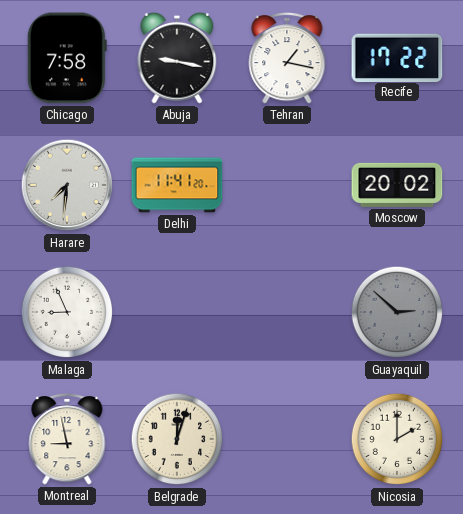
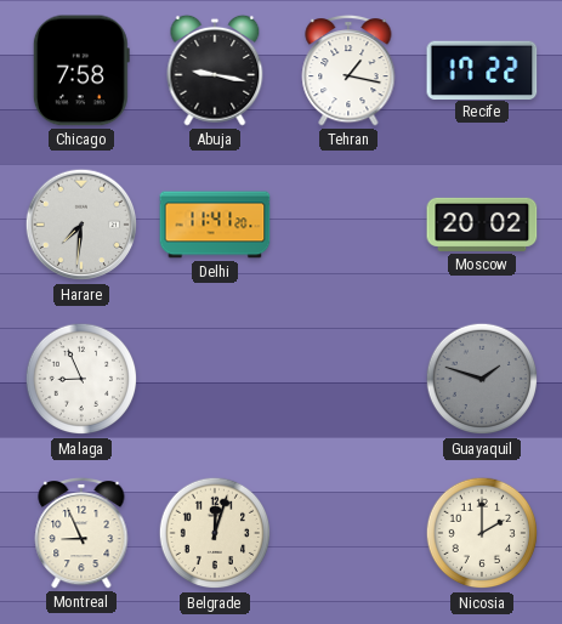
Guayaquil: 2:52 -> 1:48 (482, 379)
Montreal: 8:58 -> 8:56 (81, 533)
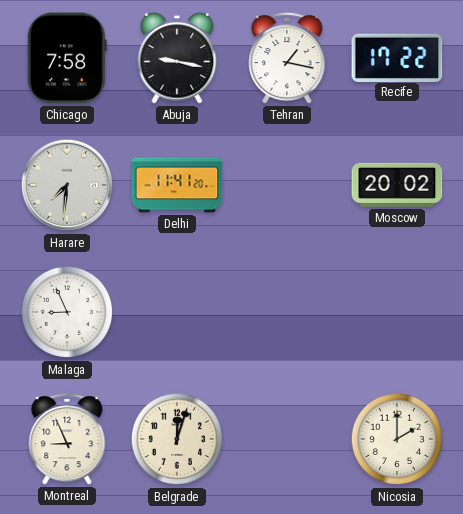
Guayaquil: 1:48 -> none (482, 379)
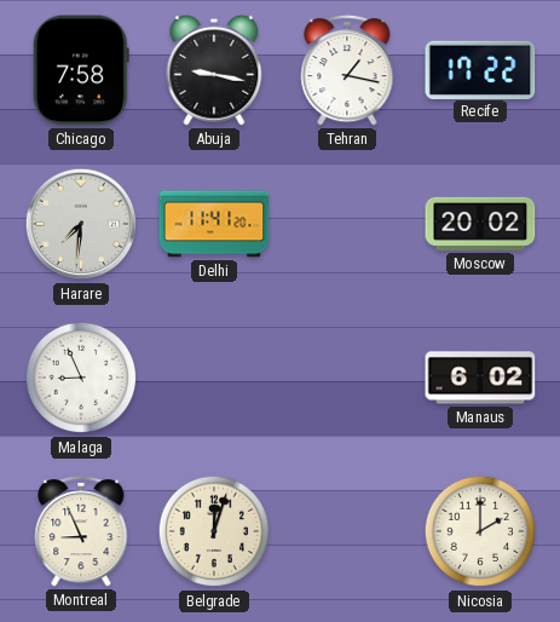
Manaus: none -> 6:02 (480, 378)
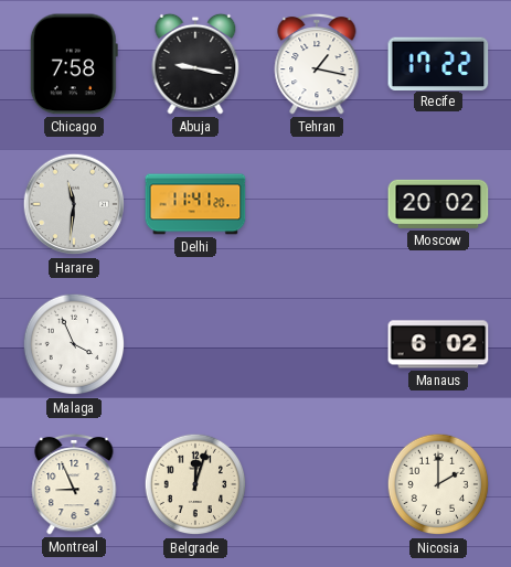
Harare: 7:31 -> 11:31 (74, 204)
Malaga: 8:56 -> 3:56 (74, 344)
